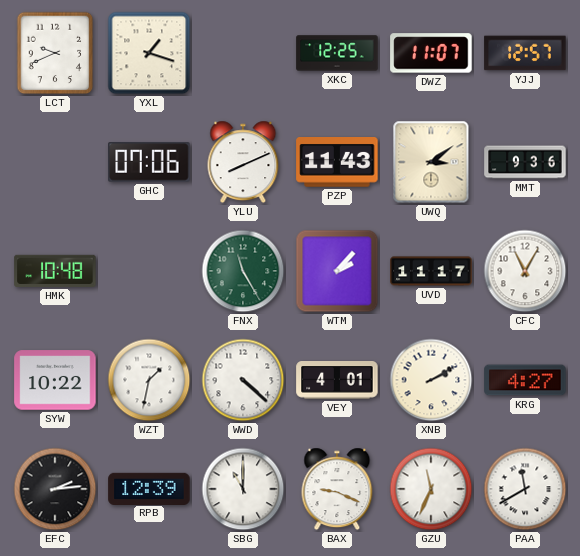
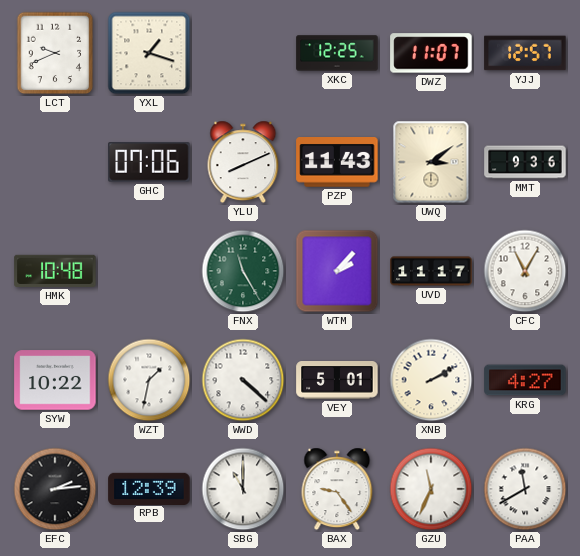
VEY: 4:01 -> 5:01 (337, 380)
BAX: 9:19 -> 9:24 (337, 489)
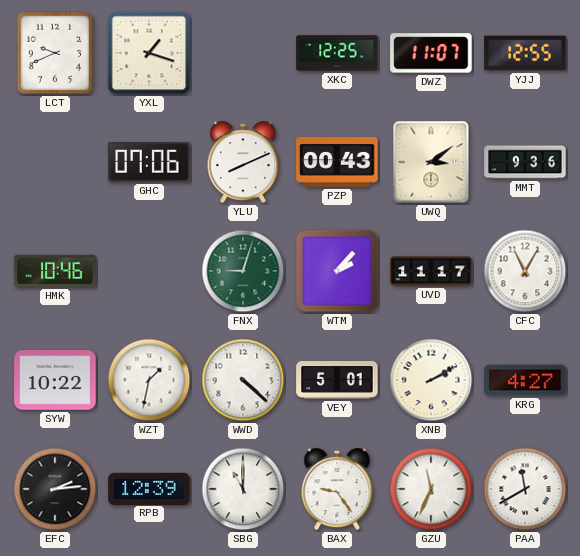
YJJ: 12:57 -> 12:55 (525, 53)
PZP: 11:43 -> 00:43 (337, 163)
HMK: 10:48 -> 10:46 (55, 271)
FNX: 11:25 -> 9:03 (243, 271)
